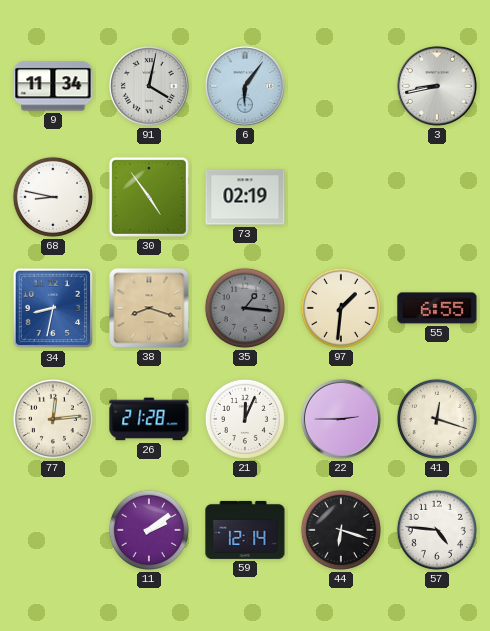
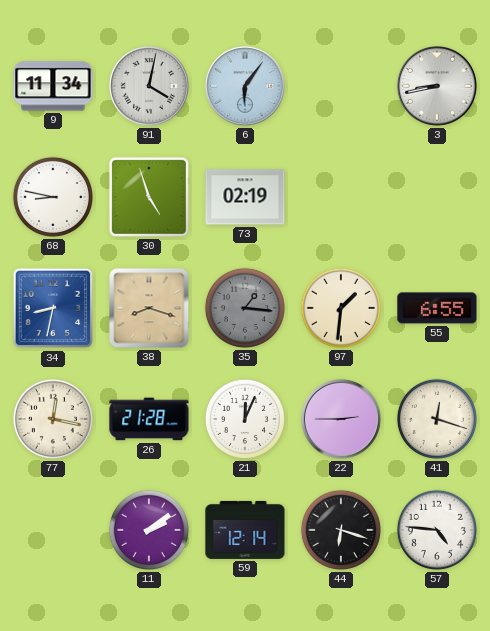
30: 4:54 -> 4:57 (149, 197)
77: 12:14 -> 12:17 (53, 419)
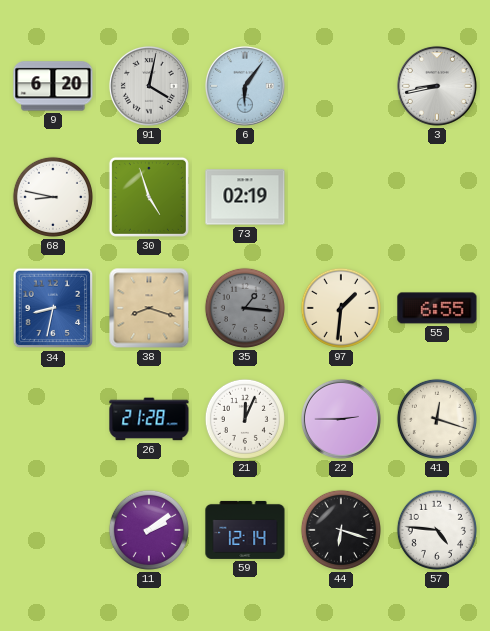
9: 11:34 -> 6:20 (53, 86)
77: 12:17 -> none (53, 419)
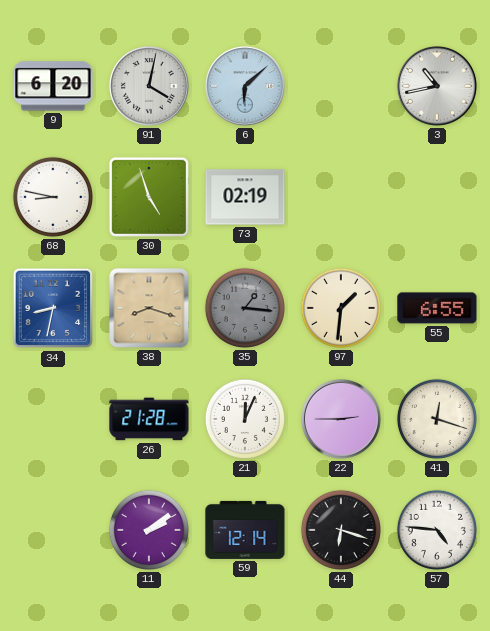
6: 6:06 -> 6:08 (245, 86)
3: 8:43 -> 10:43 (437, 86)
